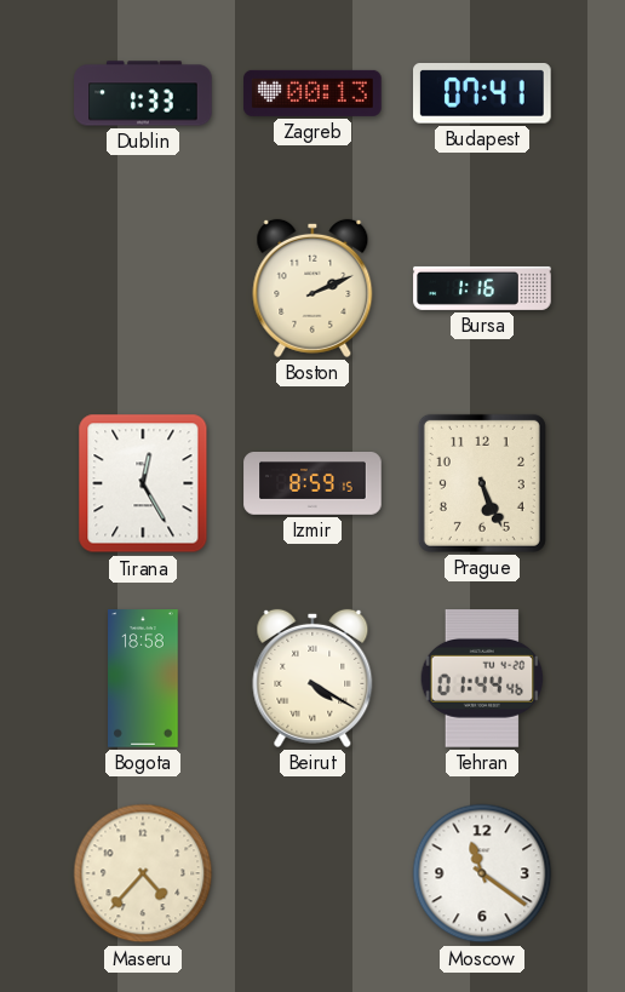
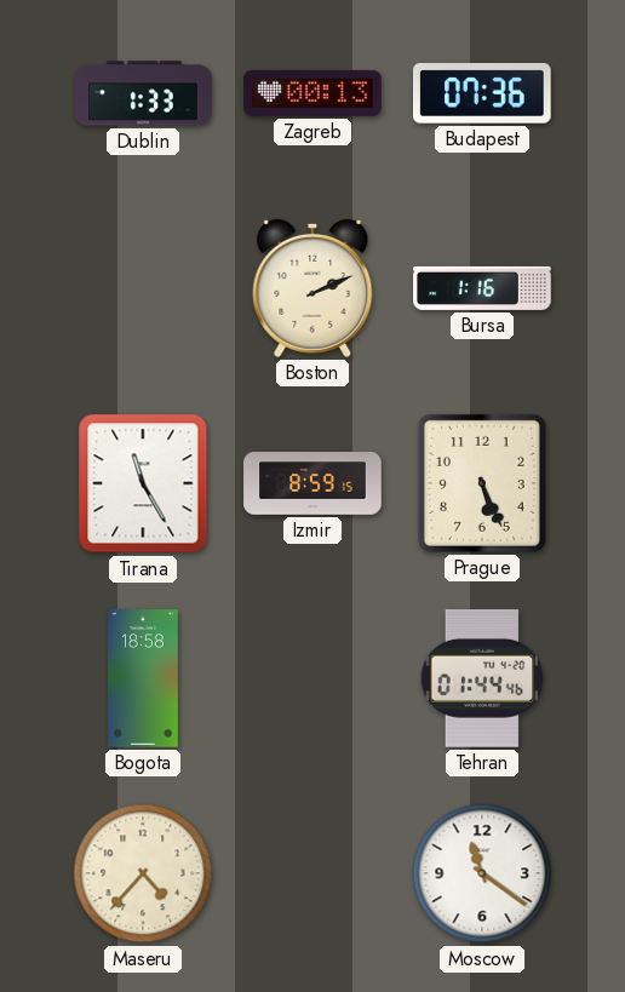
Budapest: 07:41 -> 07:36 (483, 93)
Tirana: 12:25 -> 11:25 (143, 483)
Beirut: 4:20 -> none (312, 678)
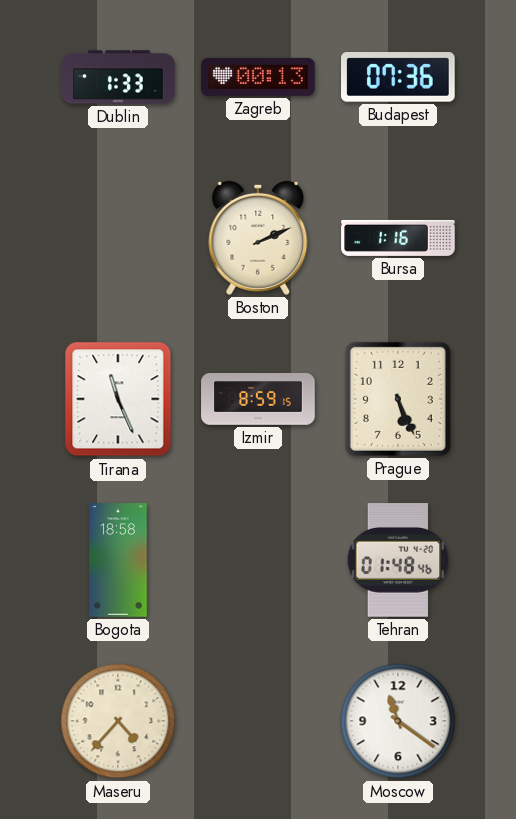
Tirana: 11:25 -> 11:26 (118, 399)
Tehran: 01:44 -> 01:48 (398, 560)
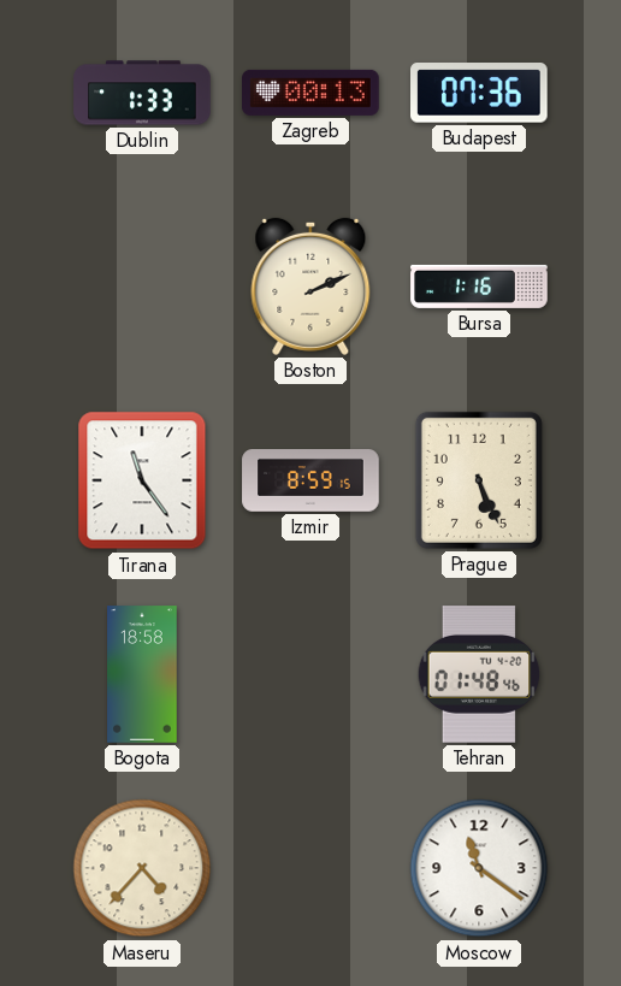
Tirana: 11:26 -> 11:24 (142, 480)
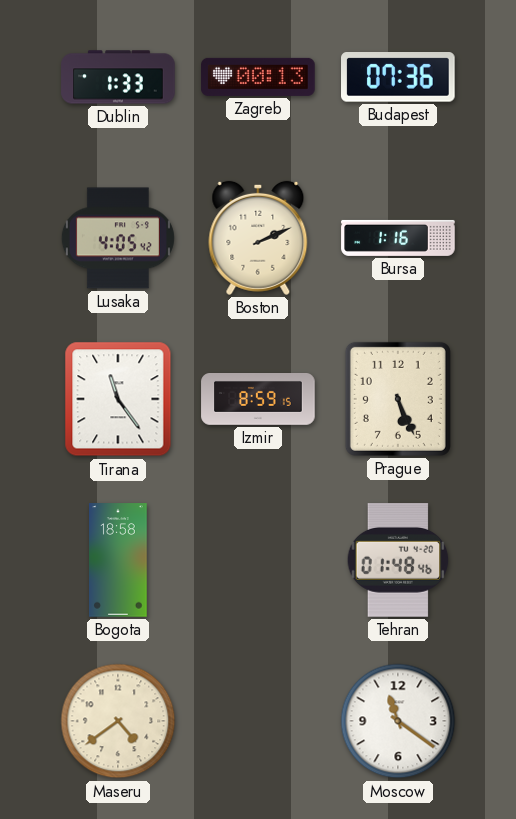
Lusaka: none -> 4:05 (118, 238)
Maseru: 4:37 -> 4:39 (118, 721)
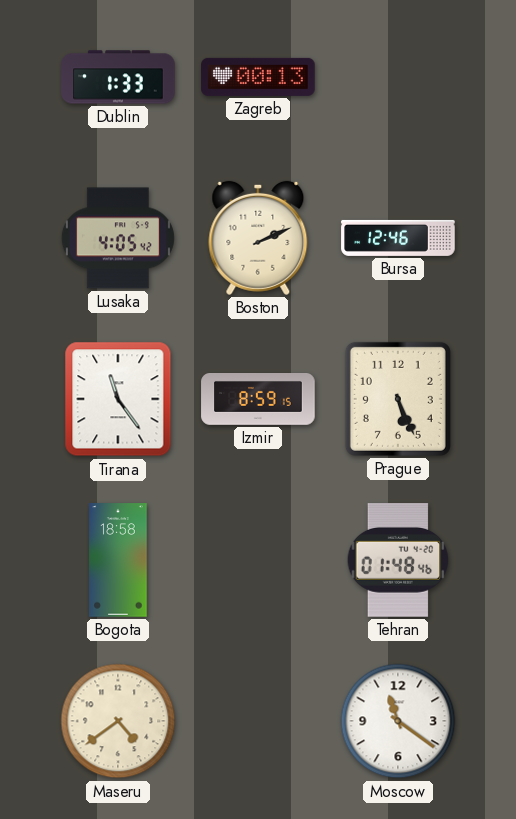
Budapest: 07:36 -> none (399, 77)
Bursa: 1:16 -> 12:46 (398, 238)
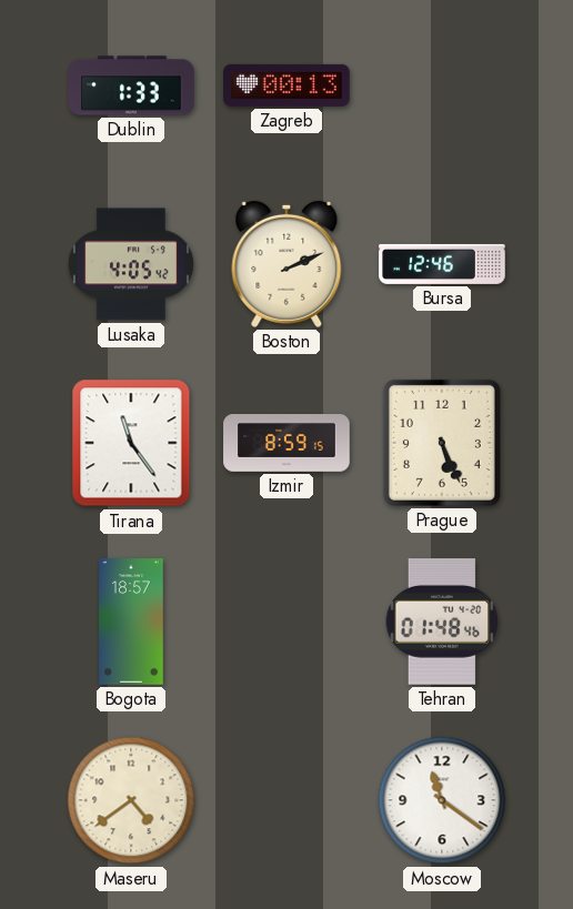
Bogota: 18:58 -> 18:57 (131, 622)
